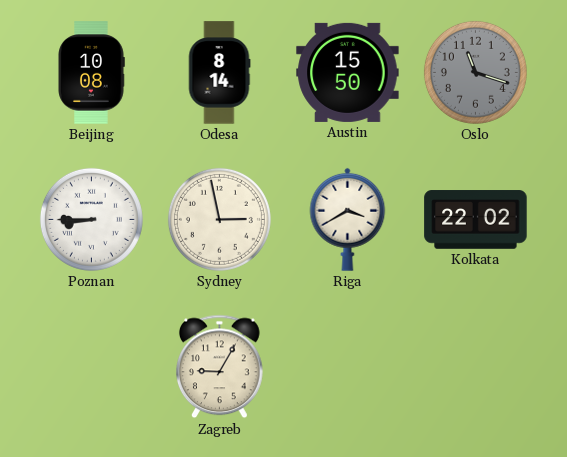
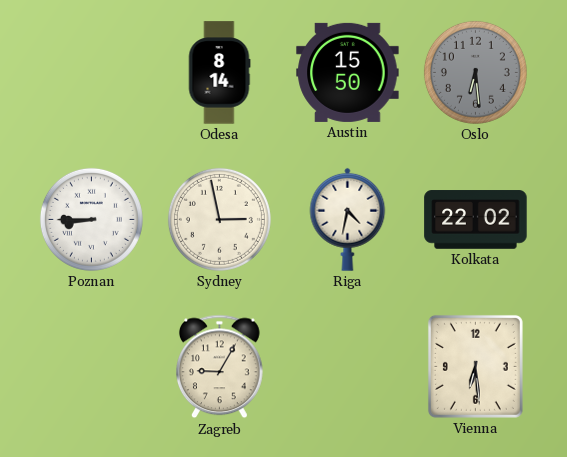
Beijing: 10:08 -> none (91, 73)
Oslo: 11:18 -> 6:29 (475, 72)
Riga: 3:40 -> 4:32 (348, 219)
Vienna: none -> 6:29 (475, 366)
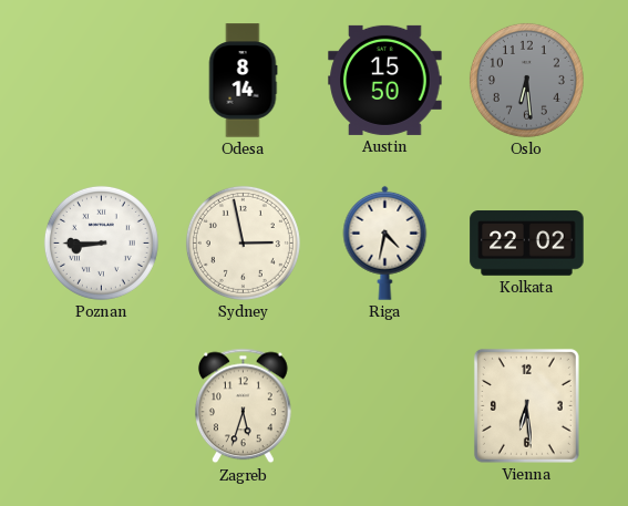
Zagreb: 9:05 -> 5:33 (244, 406)
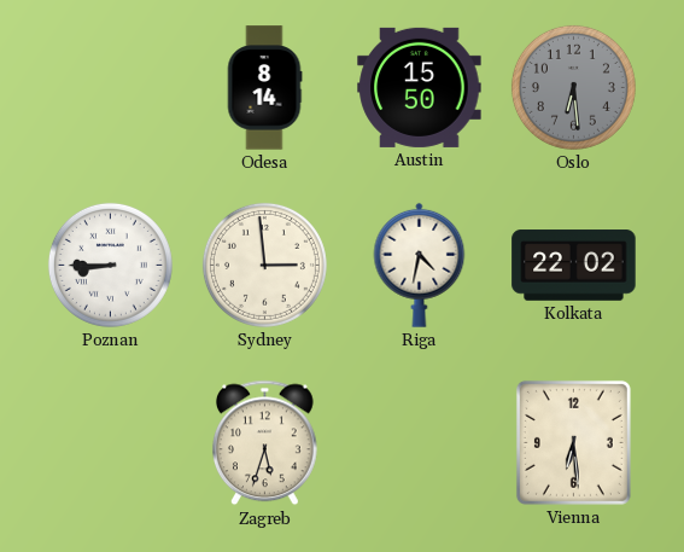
Sydney: 2:58 -> 2:59 (264, 265)
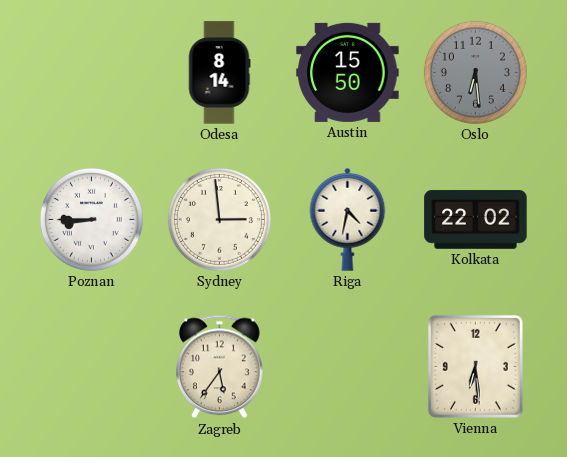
Zagreb: 5:33 -> 5:36 (220, 367)
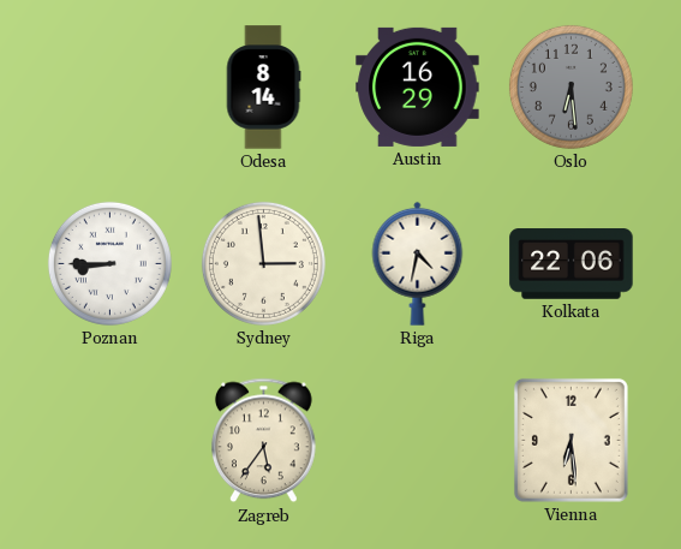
Austin: 15:50 -> 16:29 (418, 86)
Kolkata: 22:02 -> 22:06 (572, 264)
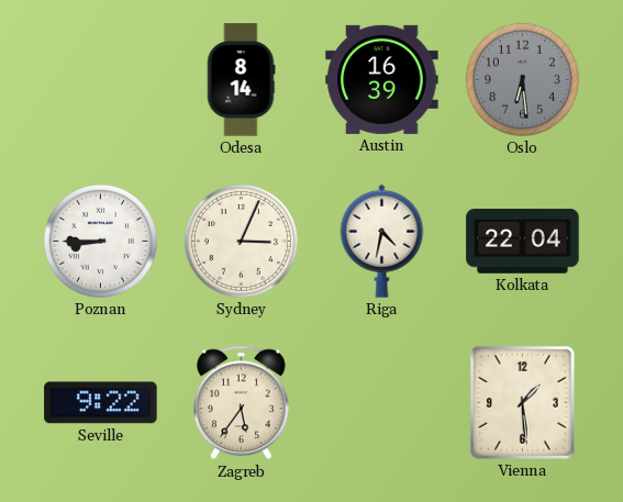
Austin: 16:29 -> 16:39 (382, 79)
Sydney: 2:59 -> 3:04 (241, 241)
Kolkata: 22:06 -> 22:04 (523, 242)
Seville: none -> 9:22 (101, 403)
Vienna: 6:29 -> 1:29 (522, 402)
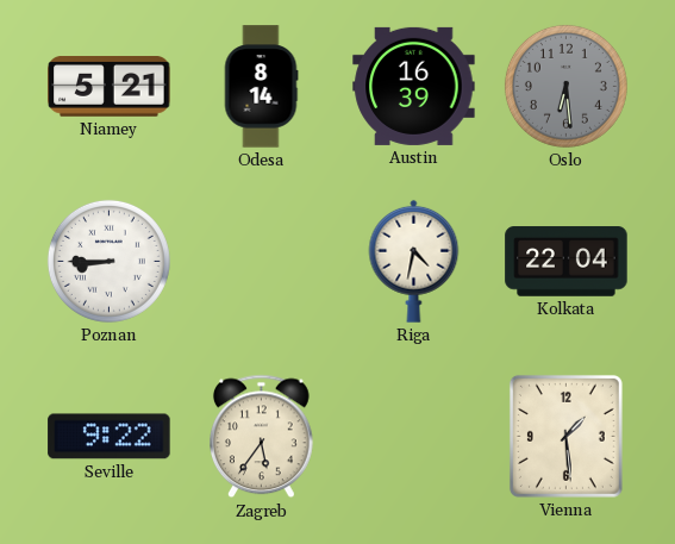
Niamey: none -> 5:21 (110, 87)
Sydney: 3:04 -> none (241, 241)
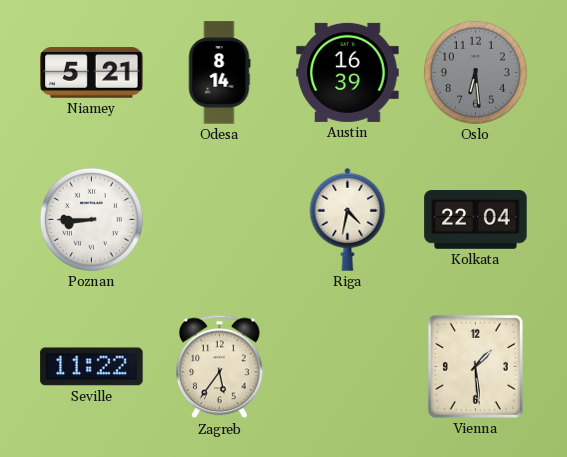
Seville: 9:22 -> 11:22 (92, 367)
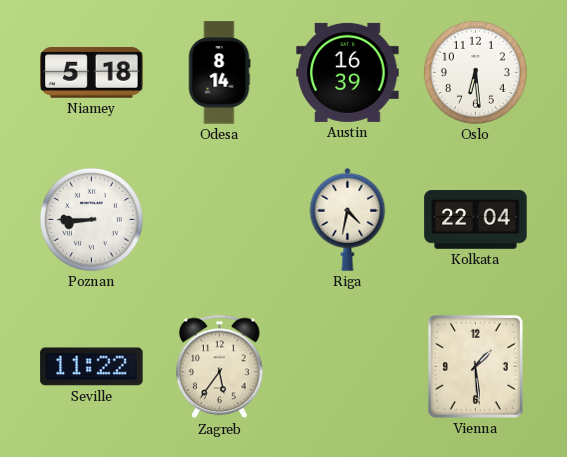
Niamey: 5:21 -> 5:18 (92, 73)
Oslo dial: grey -> white (475, 72)
